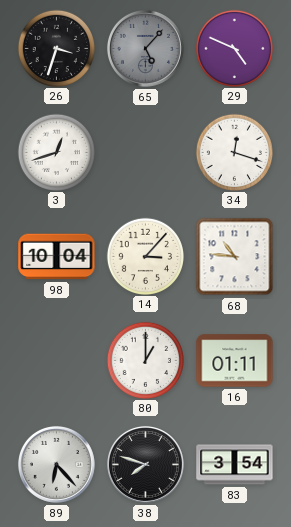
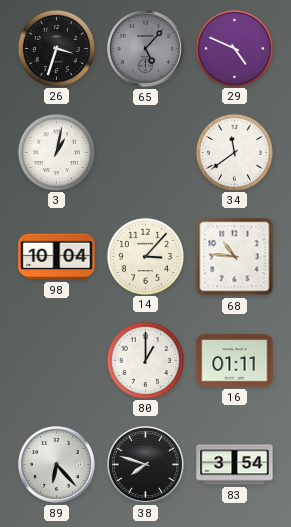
3: 12:42 -> 1:02 (56, 152)
34: 12:18 -> 11:39 (234, 152)
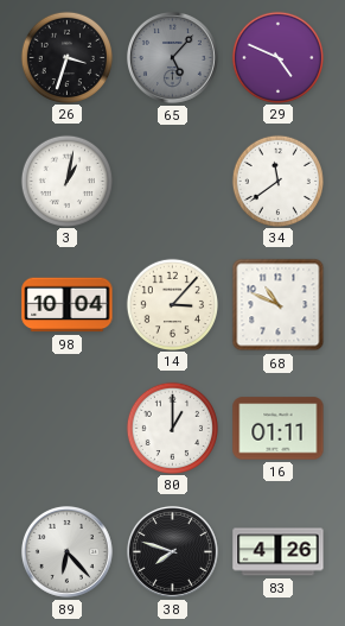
68: 10:46 -> 10:49 (279, 305)
83: 3:54 -> 4:26 (279, 552)
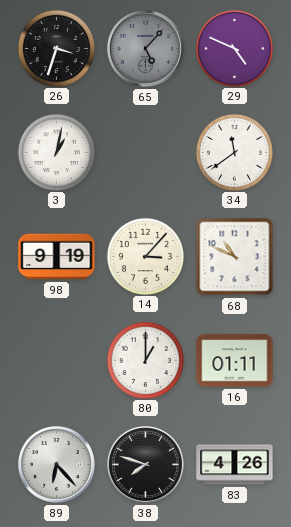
98: 10:04 -> 9:19 (57, 257)
